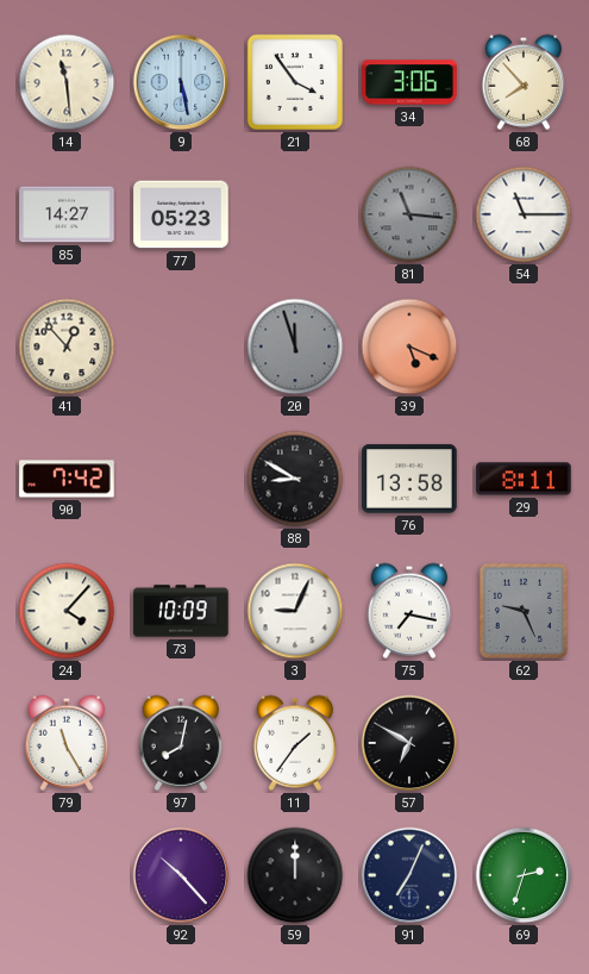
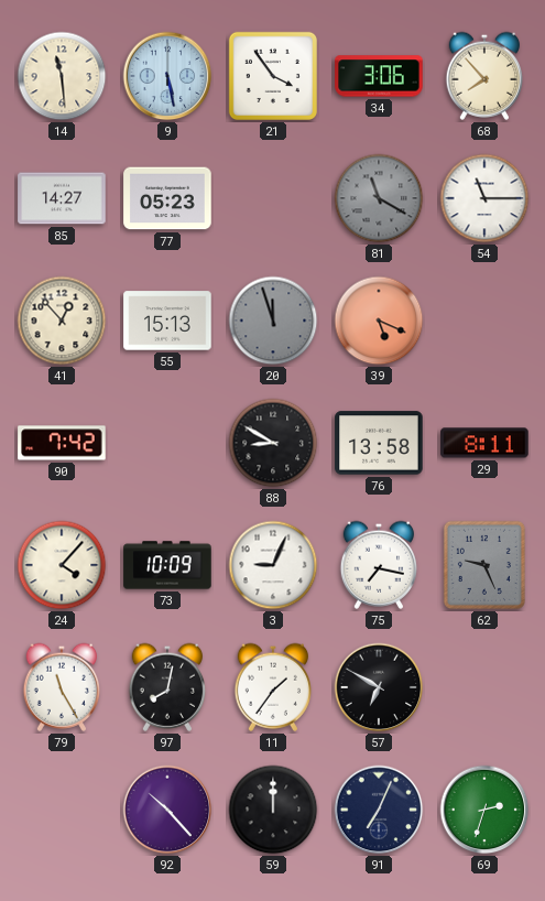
81: 11:16 -> 11:20 (379, 198)
55: none -> 15:13 (167, 321)
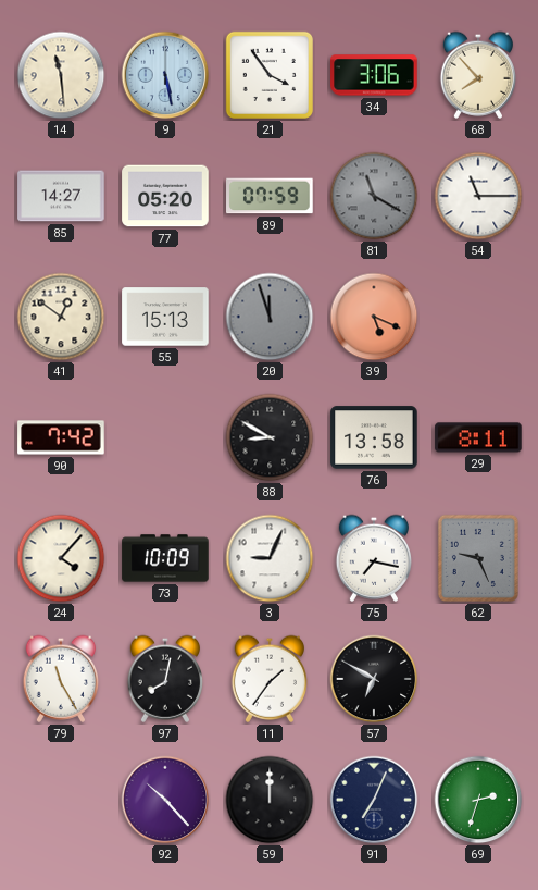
77: 05:23 -> 05:20 (165, 196)
89: none -> 07:59 (270, 196)
41: 12:53 -> 12:51 (61, 317)
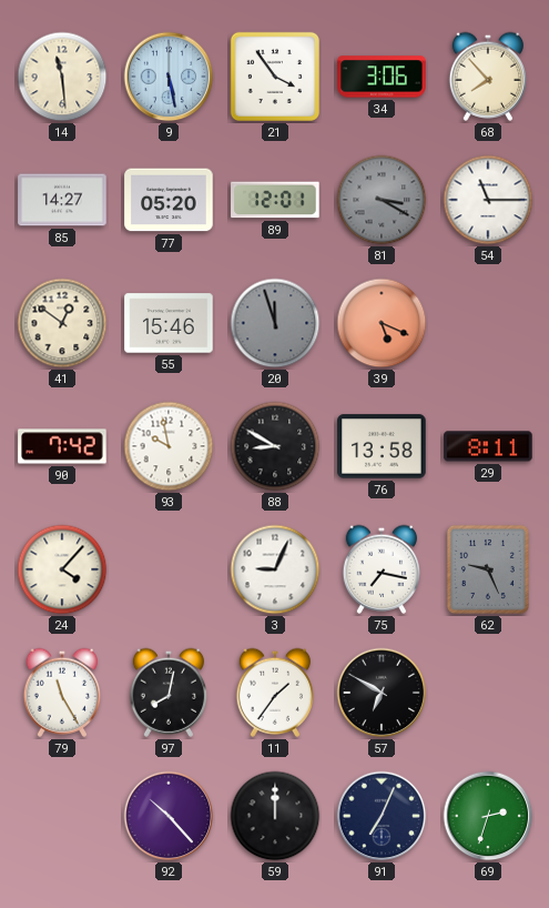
89: 07:59 -> 12:01 (275, 200)
81: 11:20 -> 3:20 (382, 200)
55: 15:13 -> 15:46 (169, 323)
93: none -> 9:58 (169, 446)
73: 10:09 -> none (165, 558)
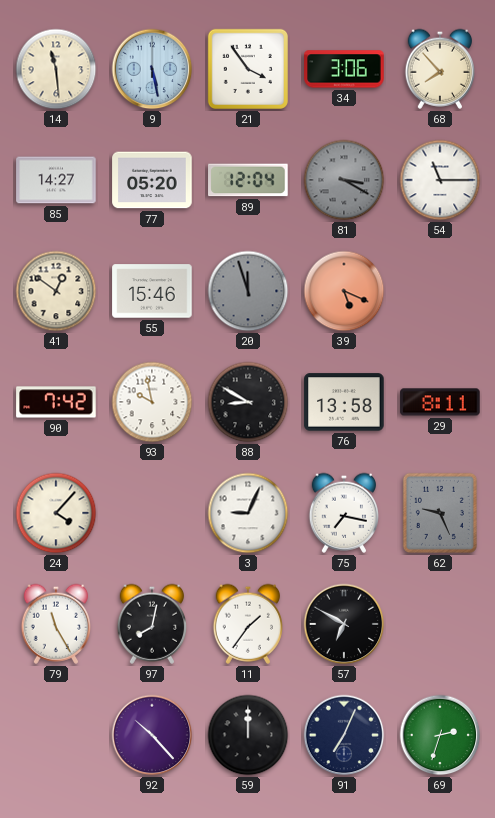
89: 12:01 -> 12:04 (248, 180)
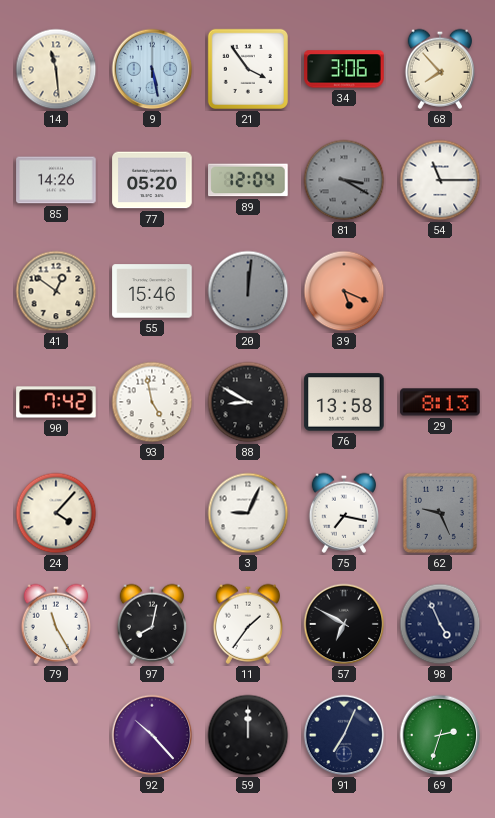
85: 14:27 -> 14:26 (56, 180)
20: 11:57 -> 12:01 (248, 291)
93: 9:58 -> 4:58 (152, 402)
29: 8:11 -> 8:13 (440, 402)
98: none -> 4:56 (440, 624)
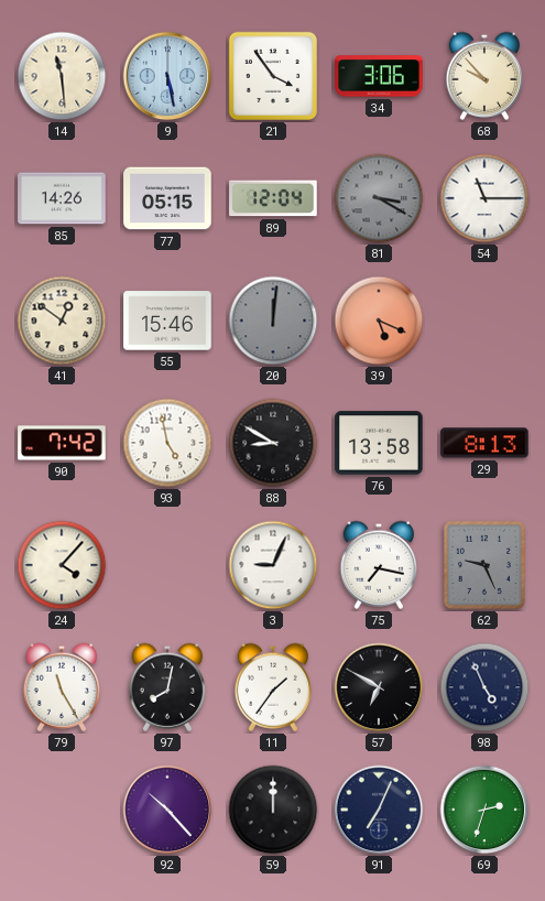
68: 7:53 -> 9:53 (483, 76)
77: 05:20 -> 05:15 (167, 198)
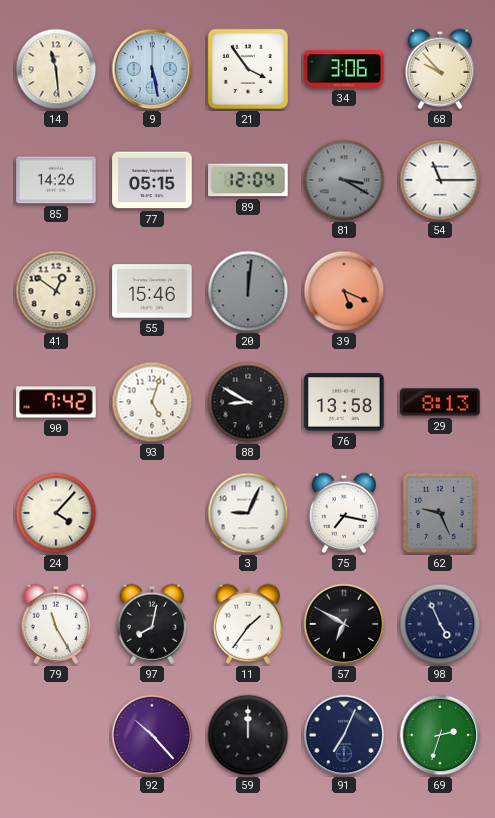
93: 4:58 -> 5:03 (152, 402)
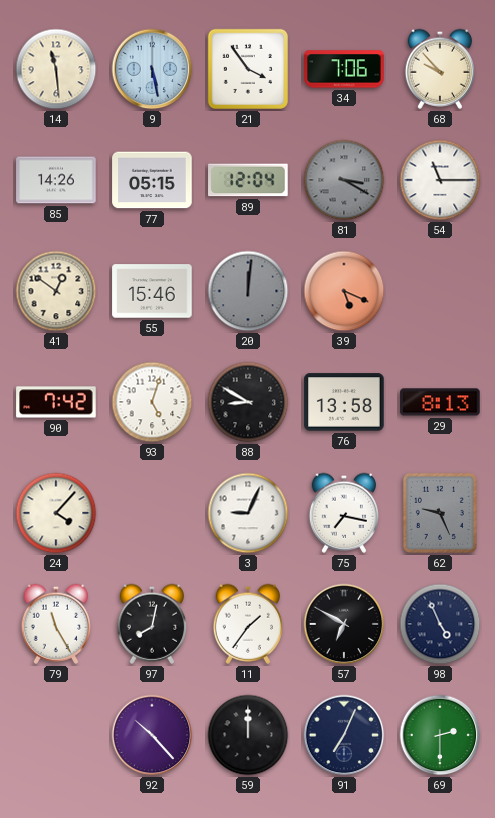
34: 3:06 -> 7:06 (344, 69)
69: 2:33 -> 2:30 (440, 735)
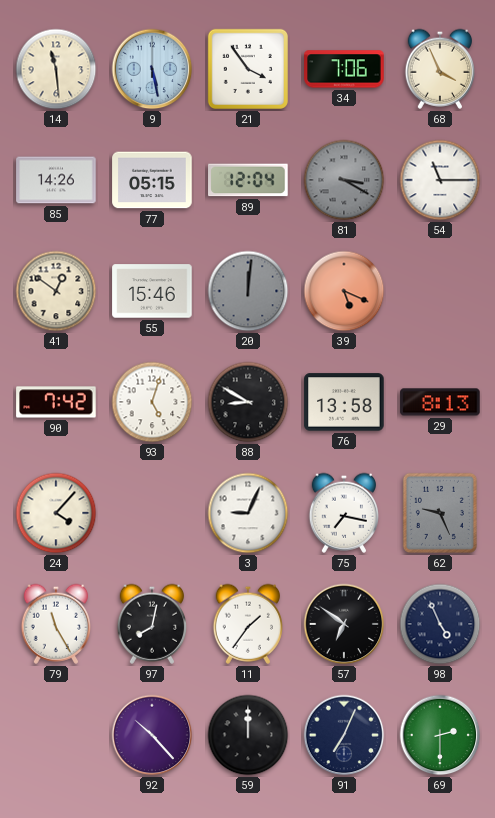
68: 9:53 -> 3:56 (439, 69)
57: 6:50 -> 6:51 (344, 624)
